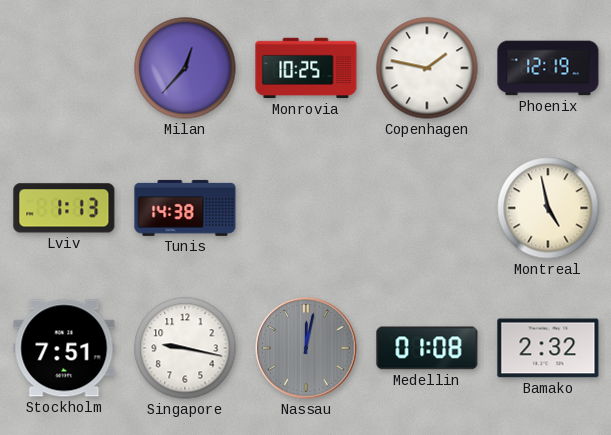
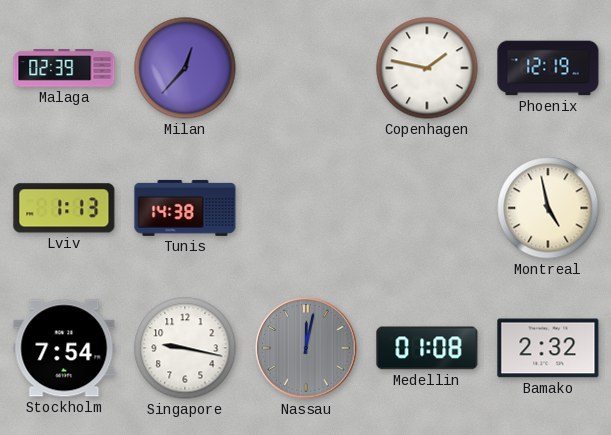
Malaga: none -> 02:39 (64, 68)
Monrovia: 10:25 -> none (306, 68)
Stockholm: 7:51 -> 7:54 (64, 348)
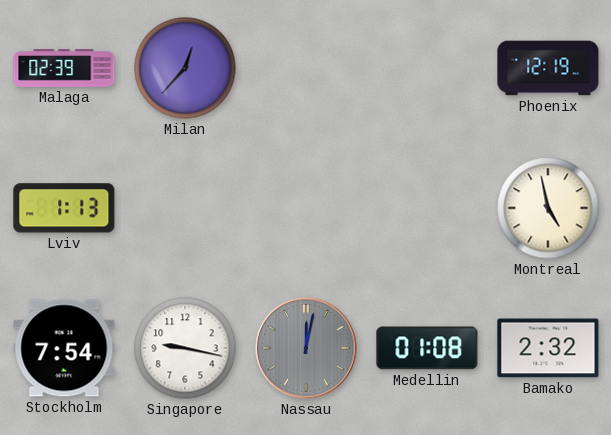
Copenhagen: 1:47 -> none (427, 68)
Tunis: 14:38 -> none (185, 208)
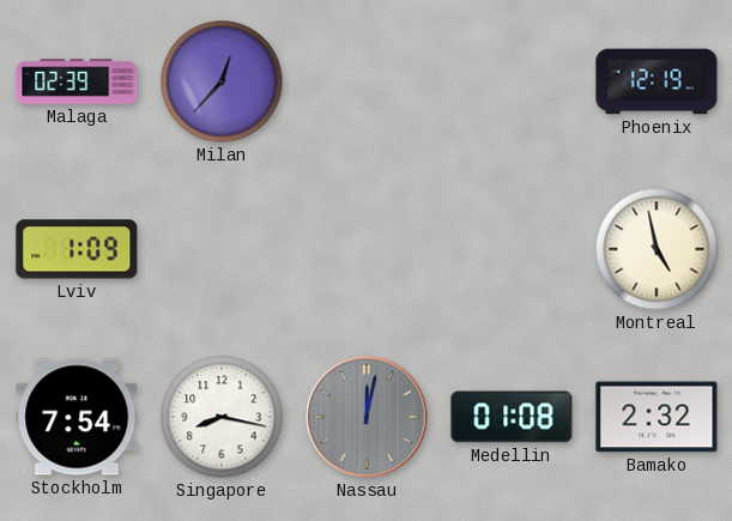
Lviv: 1:13 -> 1:09 (77, 249)
Singapore: 9:17 -> 8:17 (222, 417)
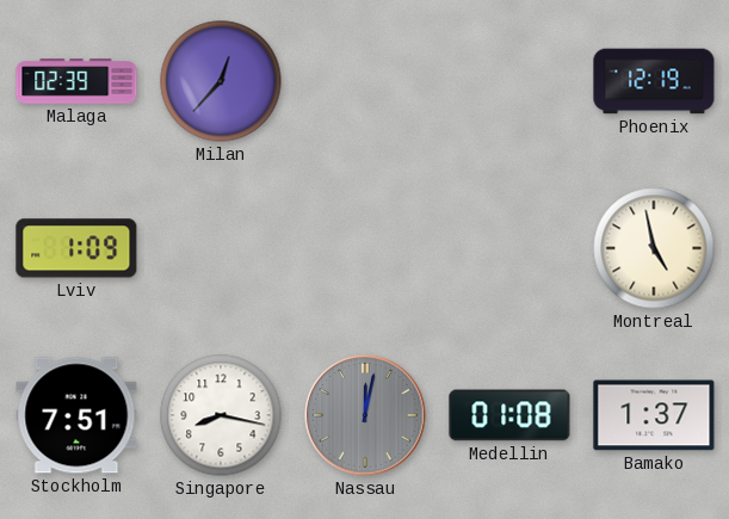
Stockholm: 7:54 -> 7:51 (76, 415)
Bamako: 2:32 -> 1:37 (654, 415)
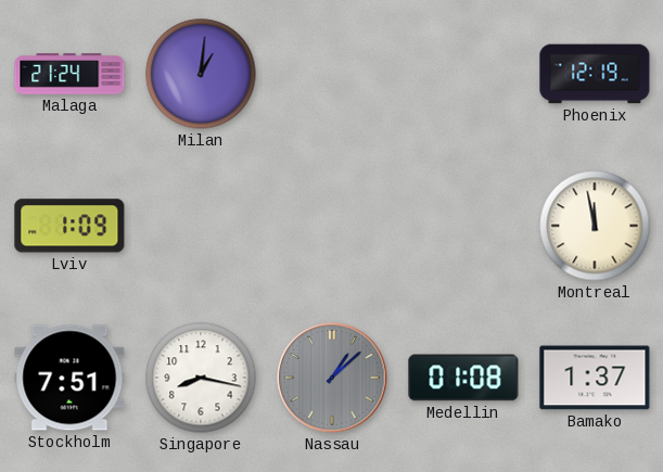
Malaga: 02:39 -> 21:24 (69, 74)
Milan: 12:37 -> 1:01 (201, 74)
Montreal: 4:58 -> 11:58 (595, 226)
Nassau: 12:02 -> 1:08 (332, 378)
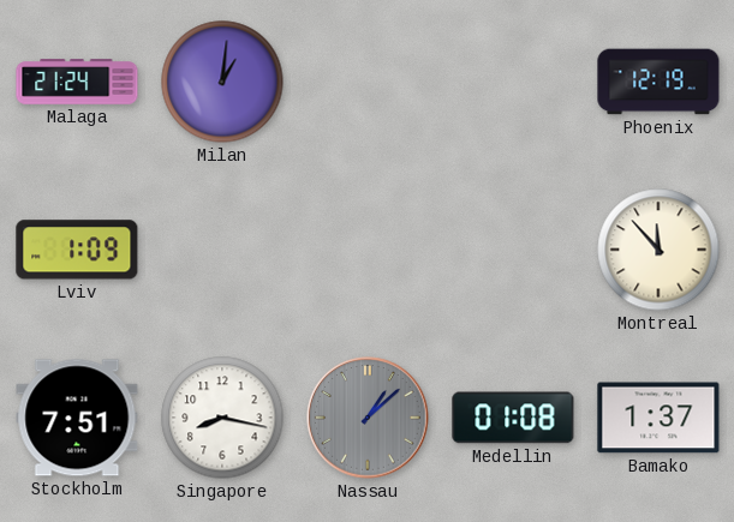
Montreal: 11:58 -> 11:53 (658, 250)
